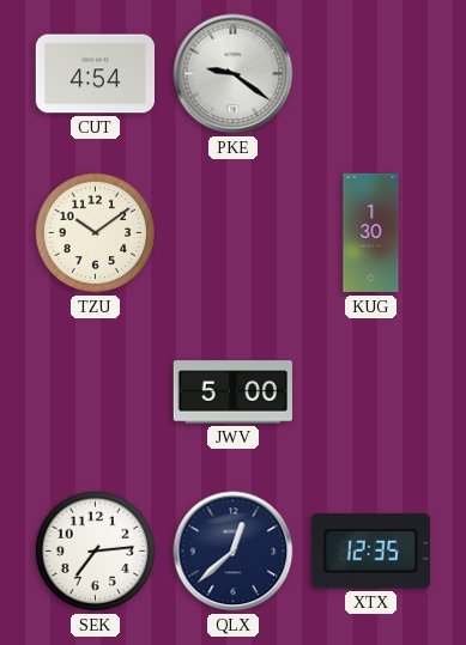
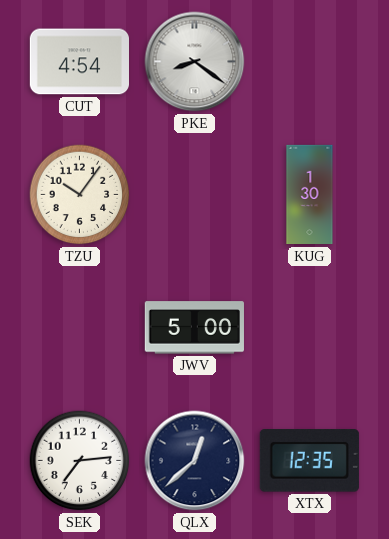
PKE: 9:21 -> 8:21 (195, 62)
TZU: 10:09 -> 10:06 (80, 195)
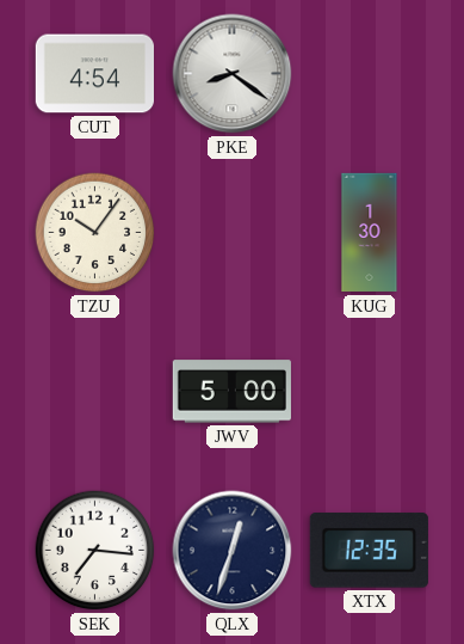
SEK: 7:14 -> 7:16 (95, 551)
QLX: 12:38 -> 12:33 (233, 551)
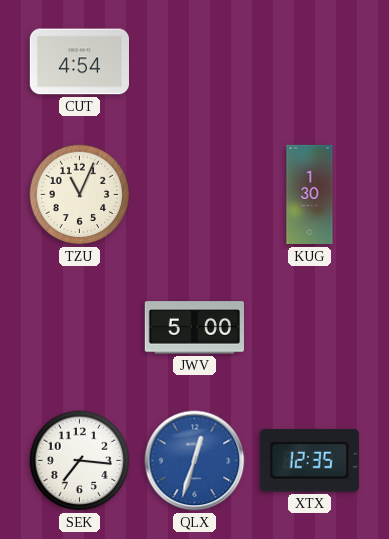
PKE: 8:21 -> none (233, 74)
TZU: 10:06 -> 11:04 (80, 195)
QLX dial: navy -> blue (195, 461)
